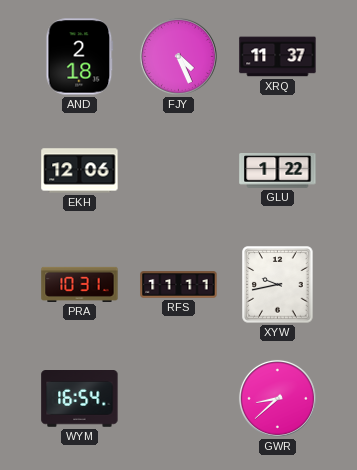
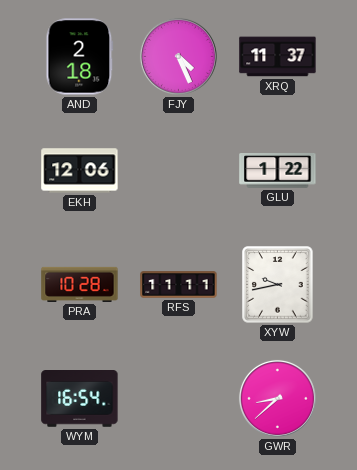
PRA: 10:31 -> 10:28 (80, 284)
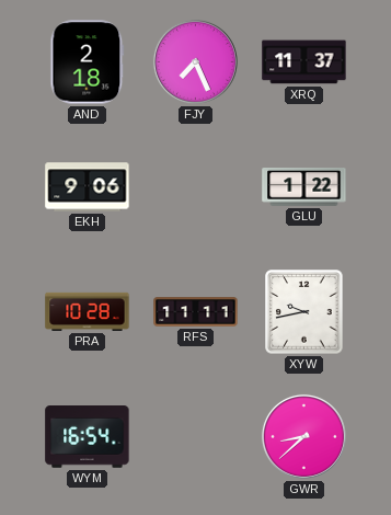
FJY: 4:26 -> 7:26 (195, 61)
EKH: 12:06 -> 9:06 (88, 187)
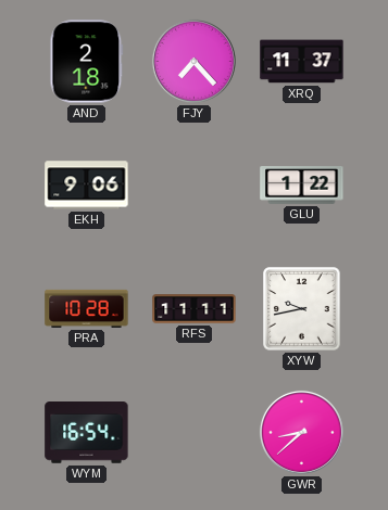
FJY: 7:26 -> 7:23 (193, 61)
